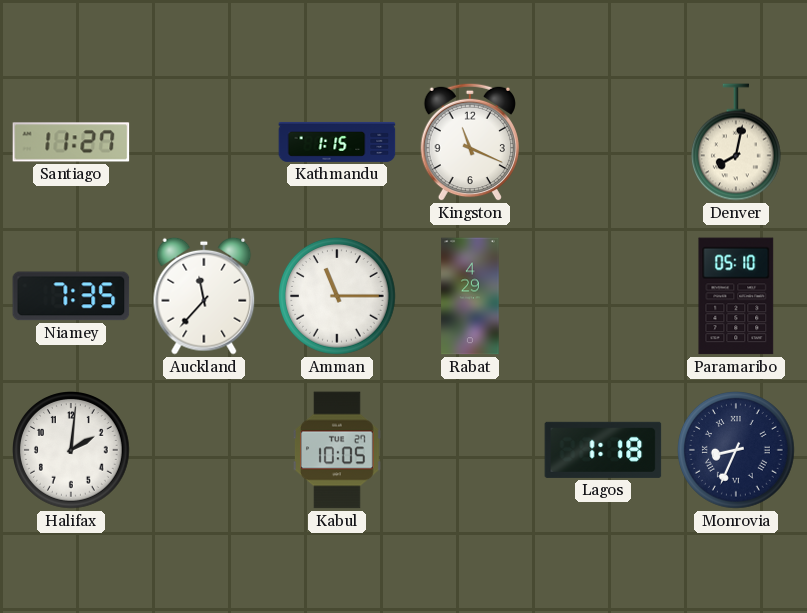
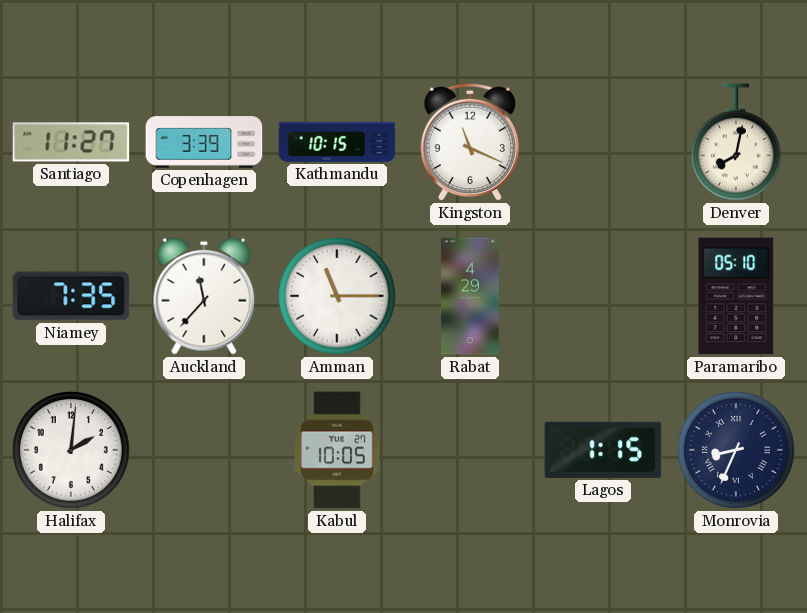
Copenhagen: none -> 3:39 (204, 142)
Kathmandu: 1:15 -> 10:15 (337, 142)
Lagos: 1:18 -> 1:15 (603, 450)
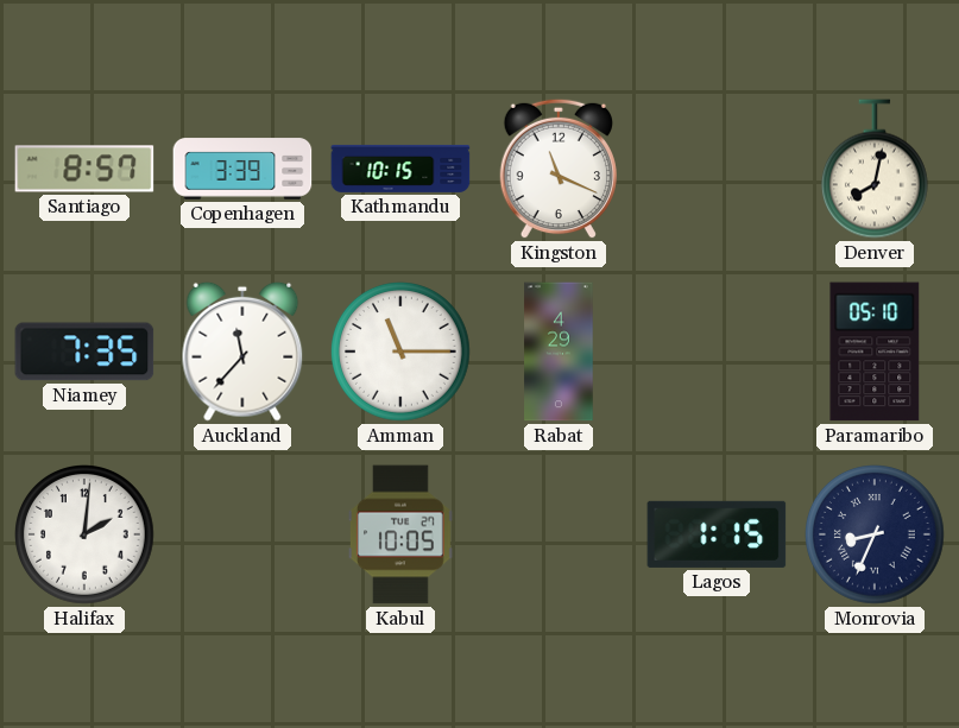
Santiago: 11:27 -> 8:57 (84, 169)
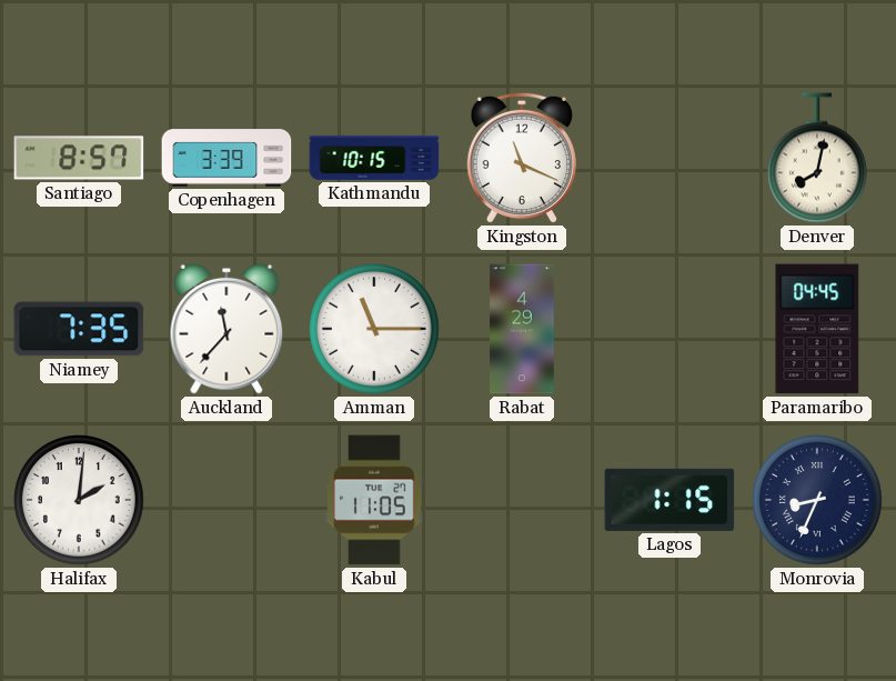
Paramaribo: 05:10 -> 04:45 (817, 329)
Kabul: 10:05 -> 11:05 (375, 500)
